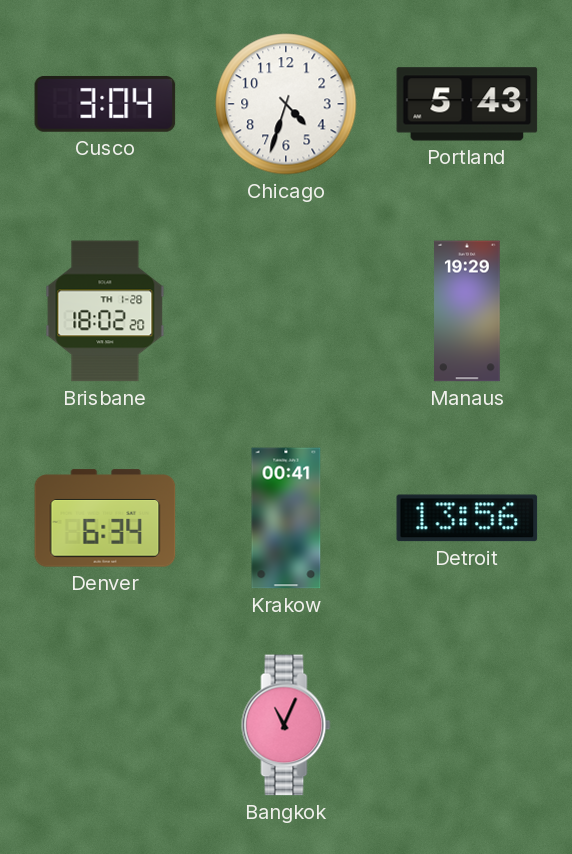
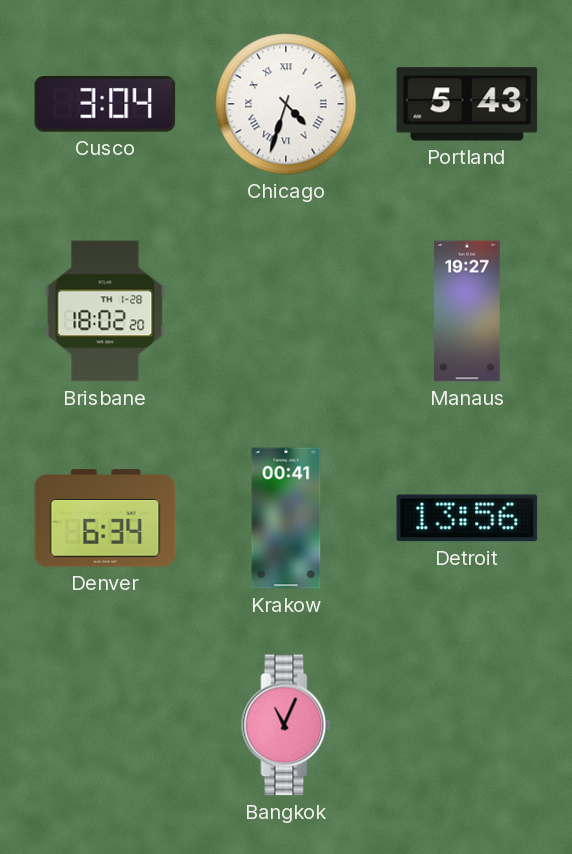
Chicago numerals: Arabic -> Roman (286, 104)
Manaus: 19:29 -> 19:27 (467, 311)
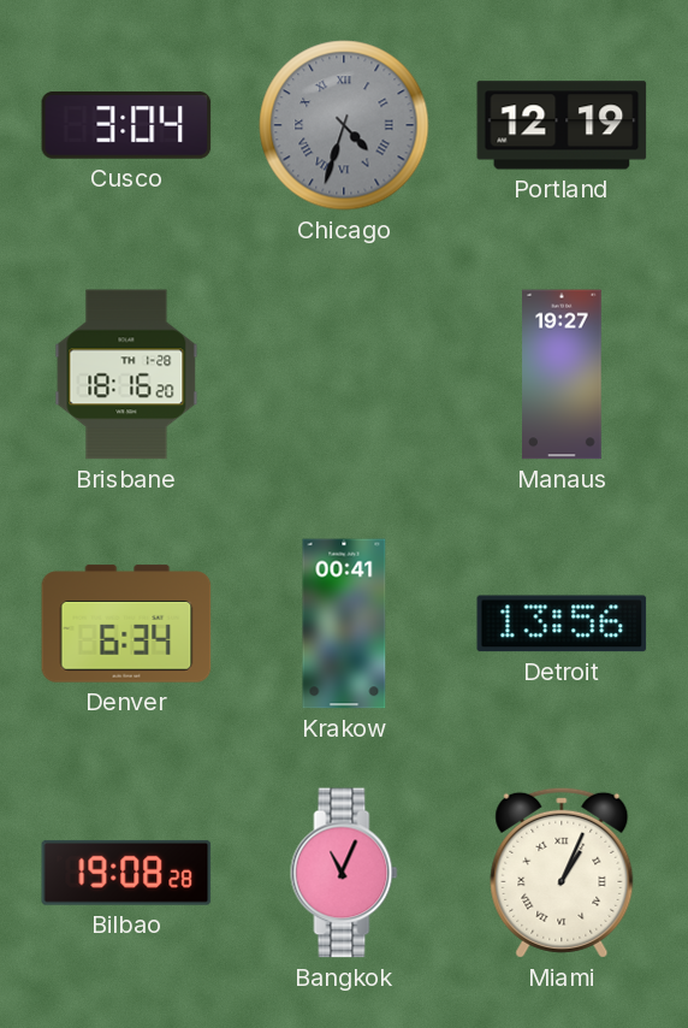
Chicago dial: white -> grey (344, 125)
Portland: 5:43 -> 12:19 (562, 125)
Brisbane: 18:02 -> 18:16 (126, 374)
Bilbao: none -> 19:08 (126, 873)
Miami: none -> 1:04 (562, 873)
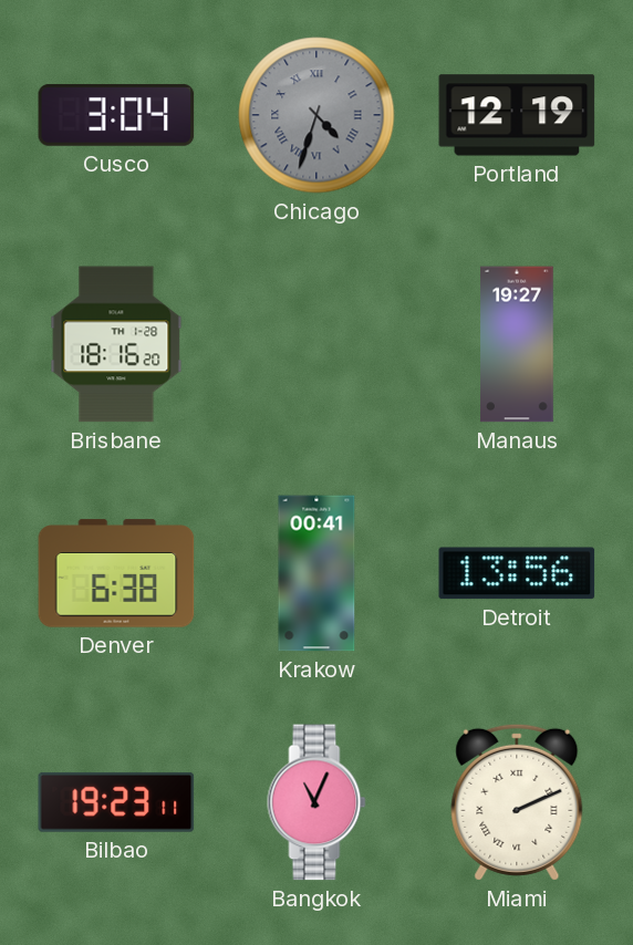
Denver: 6:34 -> 6:38 (116, 573)
Bilbao: 19:08 -> 19:23 (116, 802)
Miami: 1:04 -> 2:11 (517, 802)
